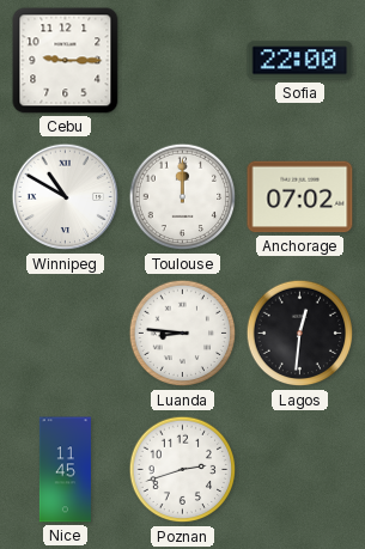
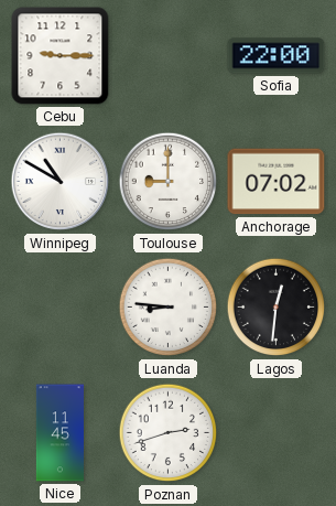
Toulouse: 12:00 -> 9:00 (169, 182)
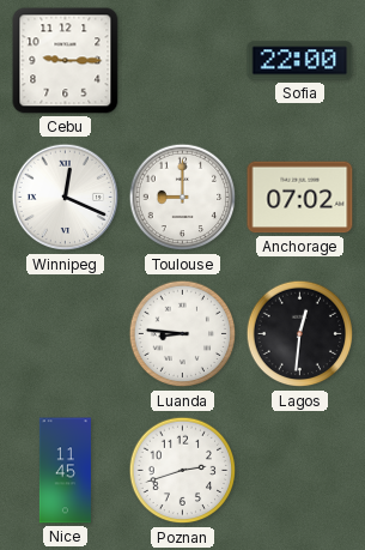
Winnipeg: 10:50 -> 12:19 (66, 198)
